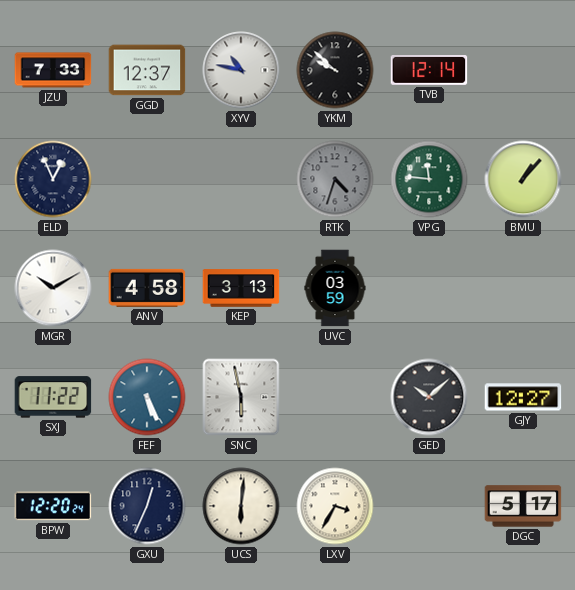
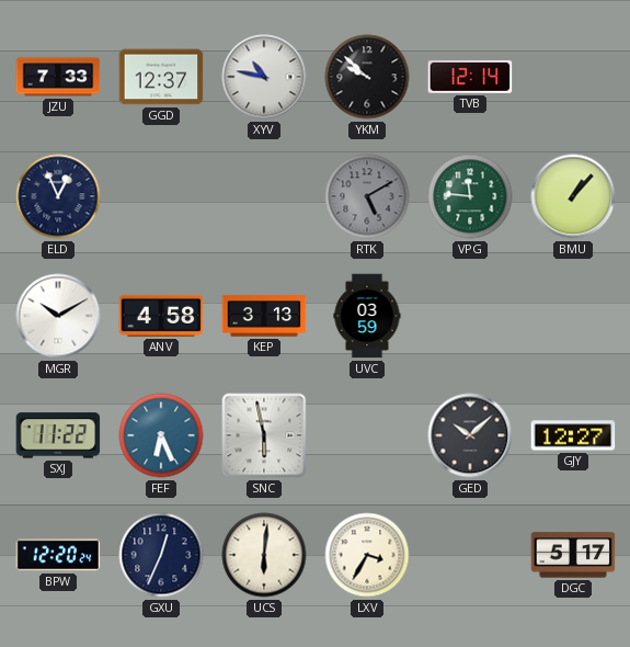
RTK: 4:33 -> 5:10 (367, 196)
FEF: 5:26 -> 6:26 (161, 435)
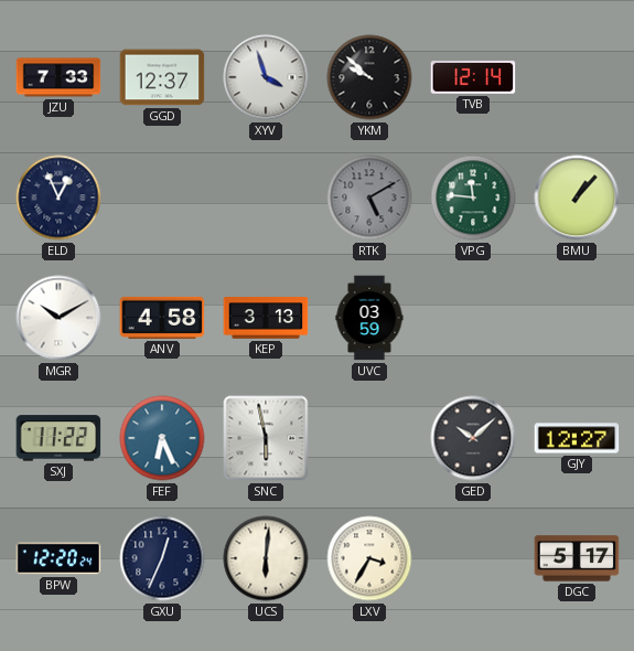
XYV: 10:47 -> 3:57 (266, 77)
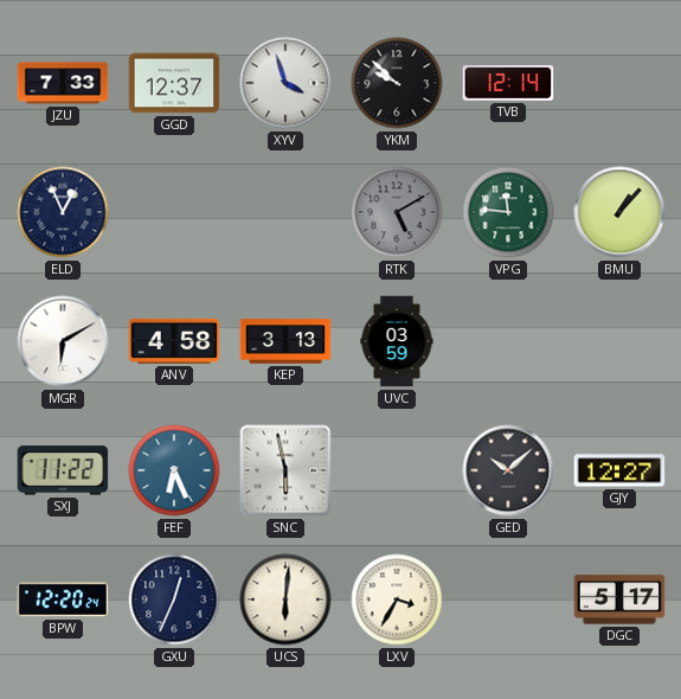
MGR: 10:10 -> 6:10 (63, 341)
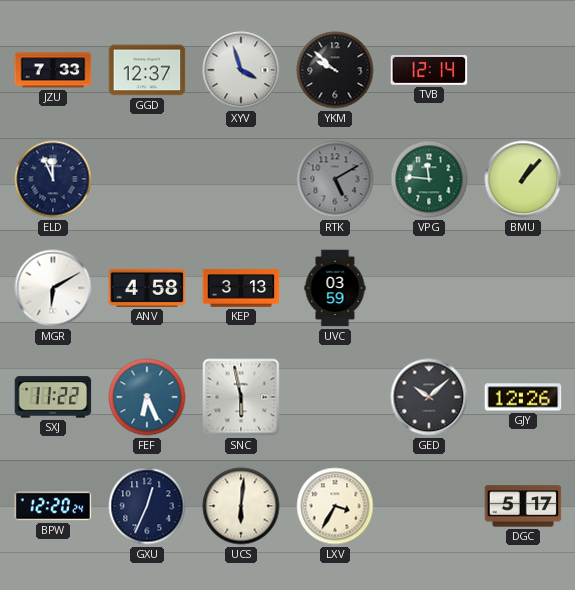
ELD: 12:56 -> 11:56 (53, 179)
GJY: 12:27 -> 12:26 (523, 397)
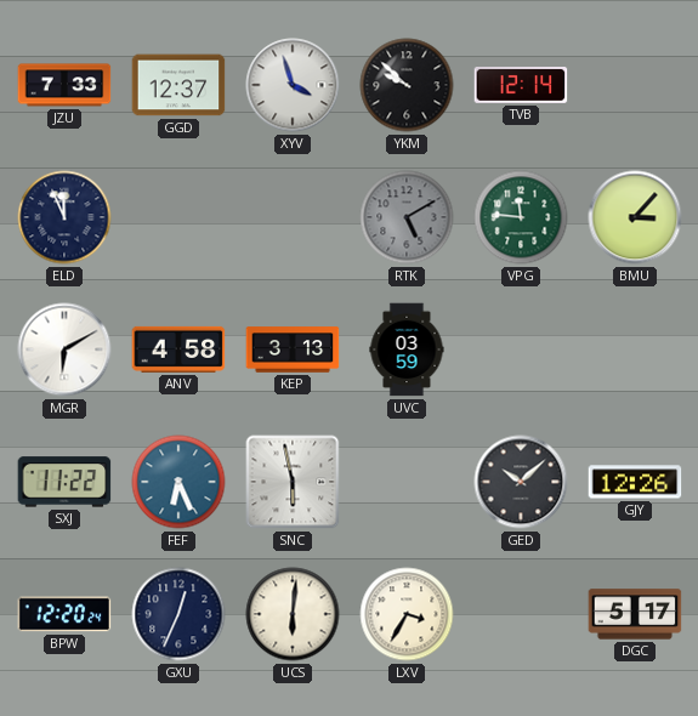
BMU: 1:07 -> 3:07 (635, 217)
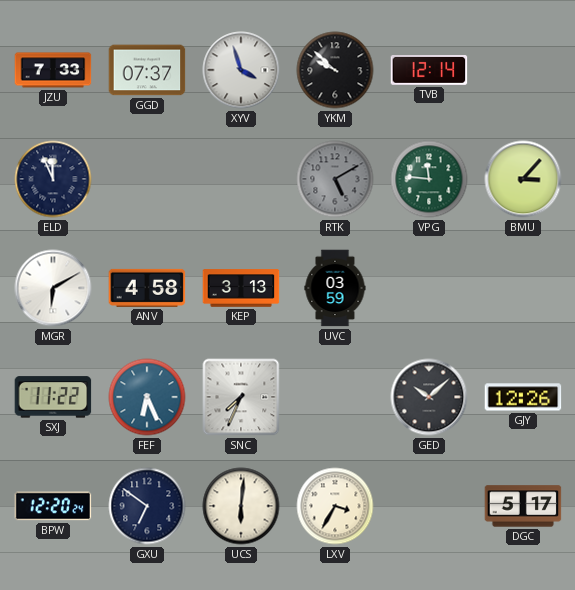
GGD: 12:37 -> 07:37 (147, 70)
SNC: 5:58 -> 7:34 (241, 397)
GXU: 12:34 -> 6:51 (147, 506)
